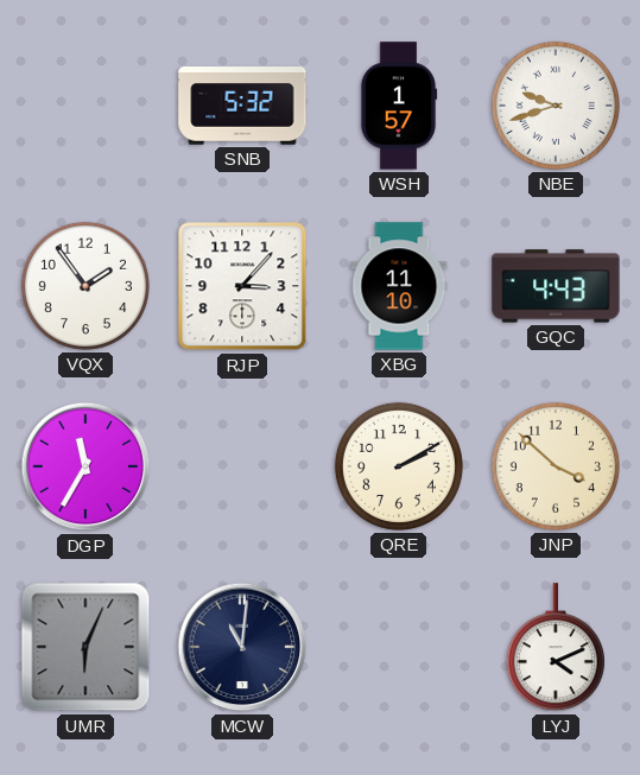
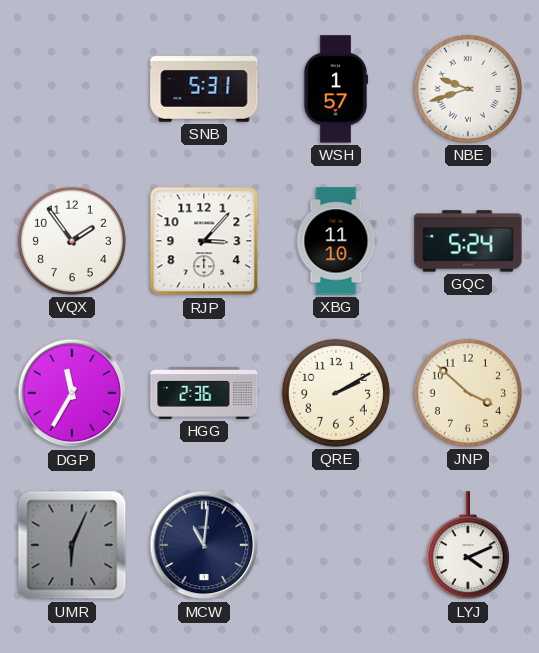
SNB: 5:32 -> 5:31 (204, 89)
GQC: 4:43 -> 5:24 (468, 241)
HGG: none -> 2:36 (204, 393)
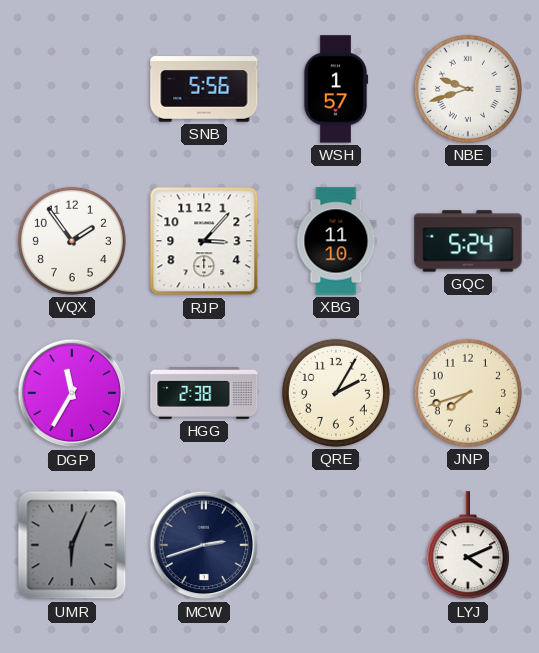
SNB: 5:31 -> 5:56 (204, 89)
HGG: 2:36 -> 2:38 (204, 393)
QRE: 2:10 -> 2:05 (336, 393)
JNP: 3:52 -> 7:42 (468, 393)
MCW: 11:01 -> 2:42 (204, 545)
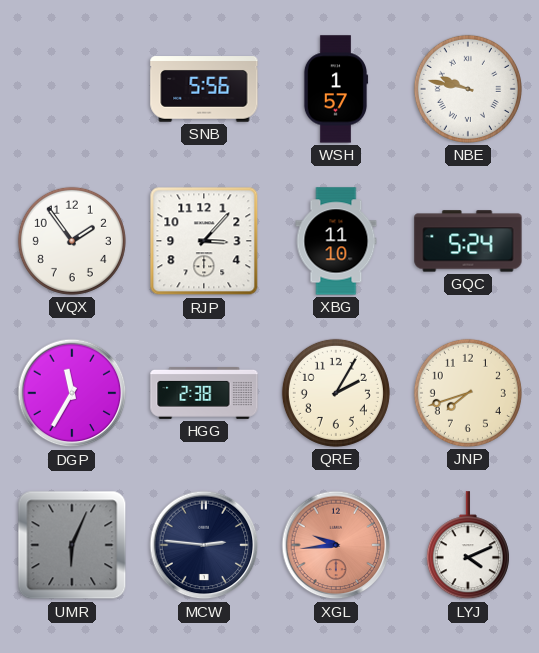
NBE: 9:42 -> 9:47 (468, 89)
MCW: 2:42 -> 2:46 (204, 545)
XGL: none -> 9:44 (336, 545)
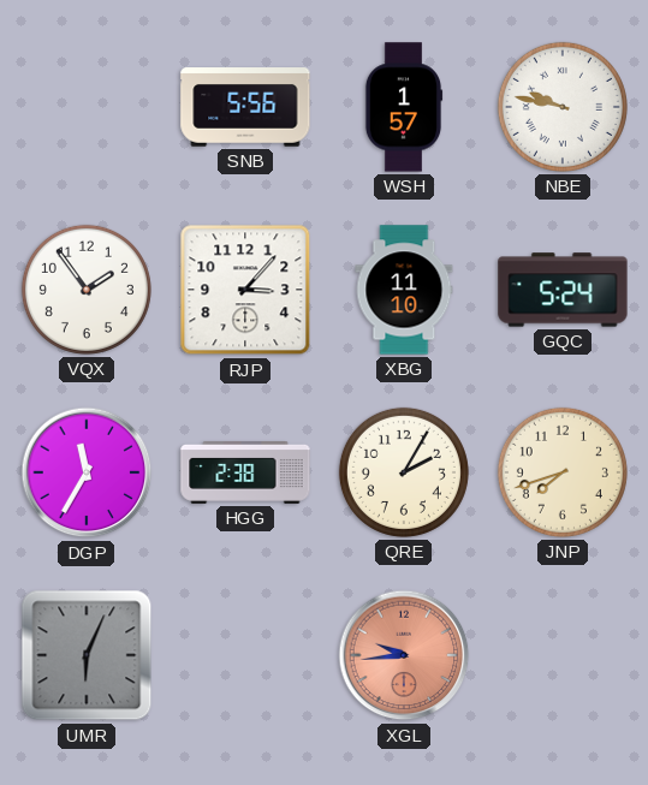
MCW: 2:46 -> none (204, 545)
LYJ: 4:11 -> none (468, 546)
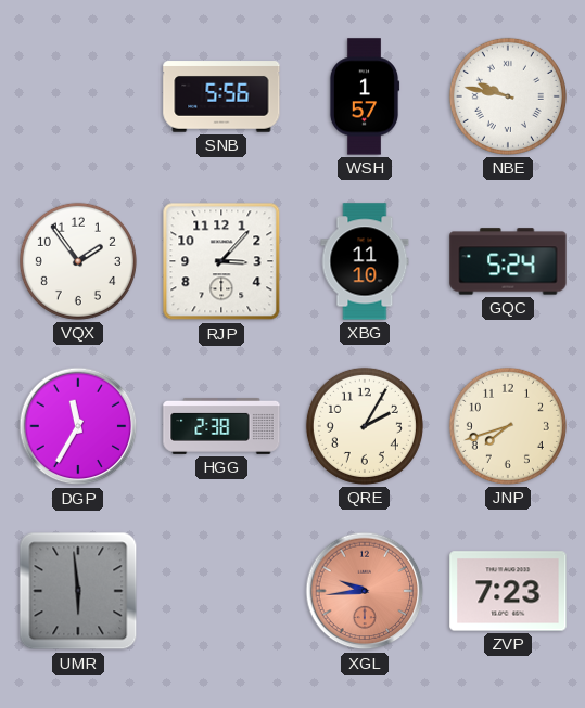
UMR: 6:04 -> 5:59 (78, 591)
ZVP: none -> 7:23 (508, 591)
